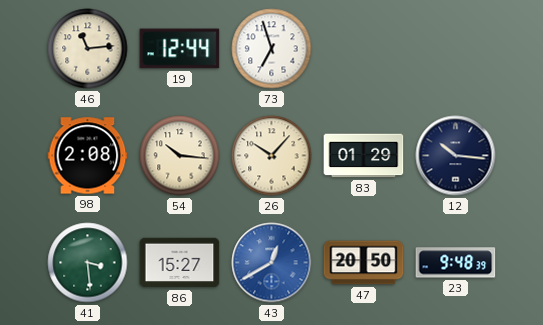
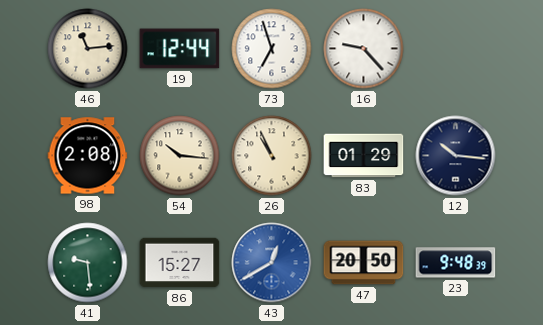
16: none -> 9:23 (364, 49)
26: 10:07 -> 10:56 (272, 156)
41: 3:29 -> 9:29 (88, 263)
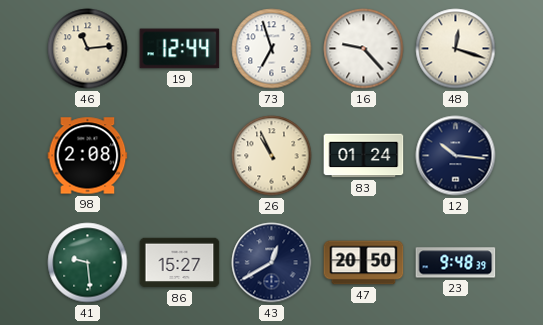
48: none -> 12:18 (456, 49)
54: 10:16 -> none (180, 156)
83: 01:29 -> 01:24 (364, 156)
43 dial: blue -> navy (272, 263)
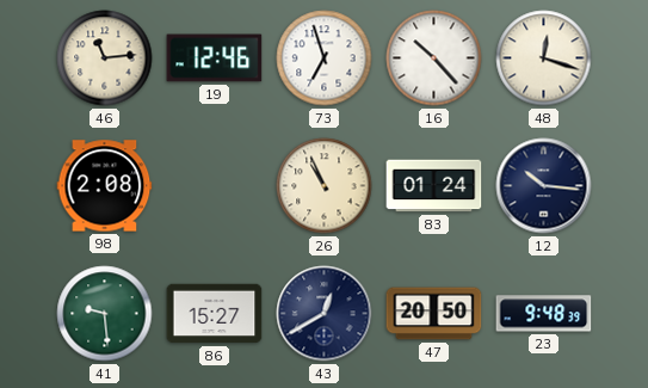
19: 12:44 -> 12:46 (215, 58)
16: 9:23 -> 10:23 (434, 58)
